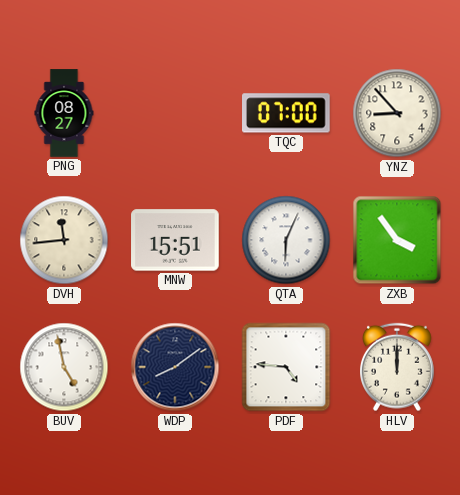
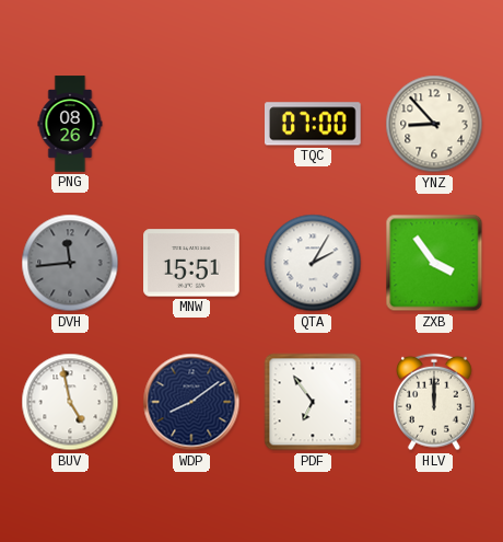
PNG: 08:27 -> 08:26 (70, 124)
DVH dial: cream -> grey (70, 263)
QTA: 6:04 -> 2:05 (313, 263)
PDF: 4:46 -> 6:54 (313, 402)
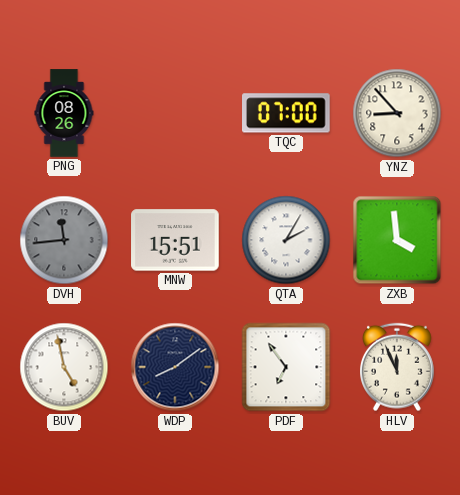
ZXB: 3:54 -> 3:59 (397, 240)
HLV: 12:00 -> 11:56 (398, 367)
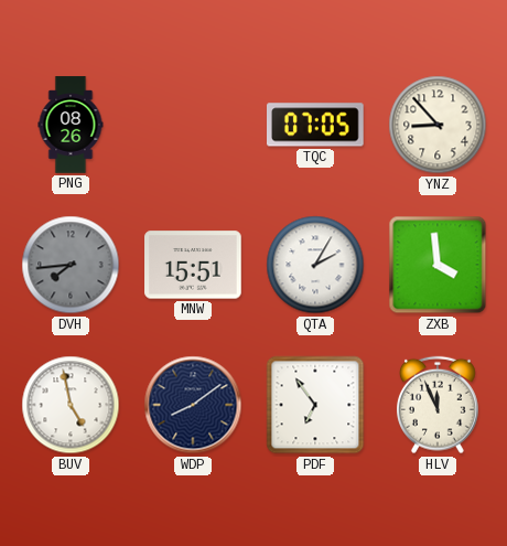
TQC: 07:00 -> 07:05 (316, 125)
DVH: 11:44 -> 7:44 (71, 265)
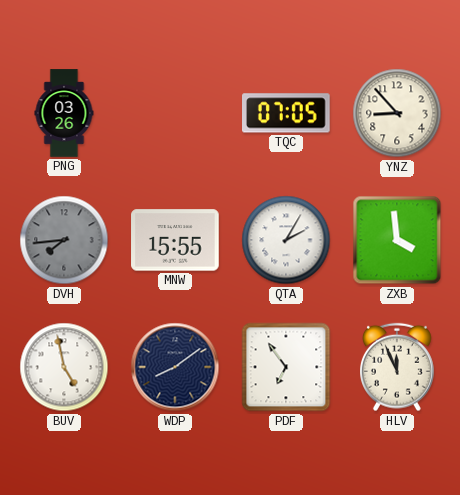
PNG: 08:26 -> 03:26 (64, 113)
MNW: 15:51 -> 15:55 (175, 240)
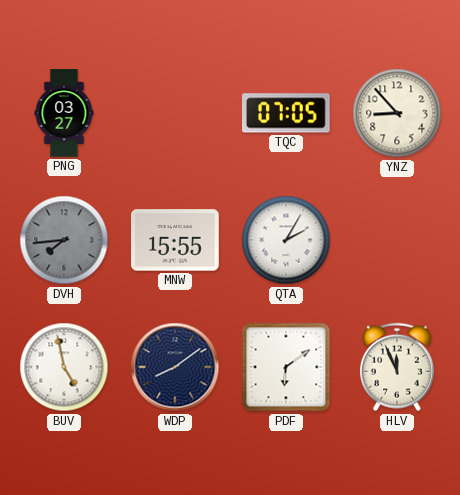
PNG: 03:26 -> 03:27 (64, 113)
ZXB: 3:59 -> none (397, 240)
PDF: 6:54 -> 6:09 (286, 367)
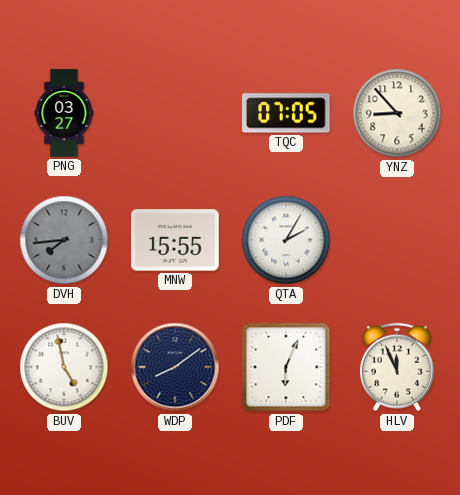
PDF: 6:09 -> 6:04 (286, 367)
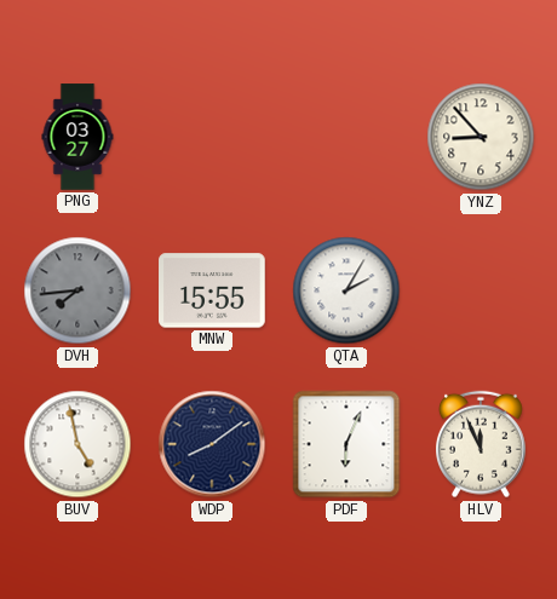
TQC: 07:05 -> none (287, 113)
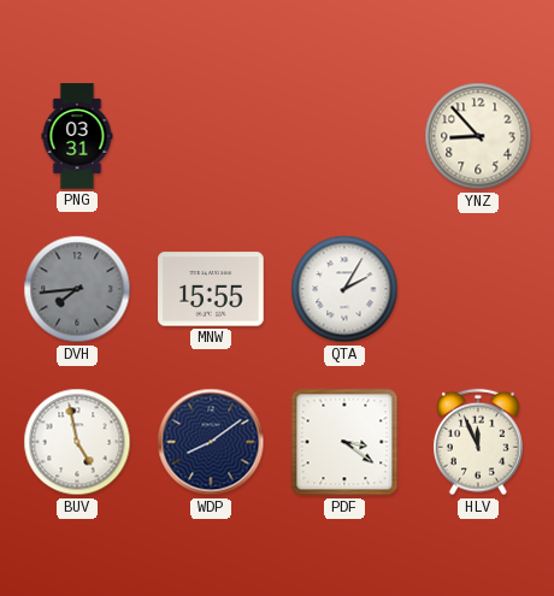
PNG: 03:27 -> 03:31 (77, 136)
PDF: 6:04 -> 3:21 (344, 442)
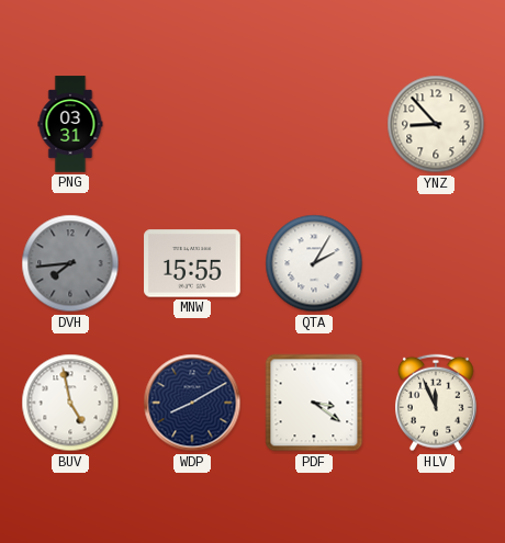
WDP: 8:09 -> 8:10 (192, 403)
